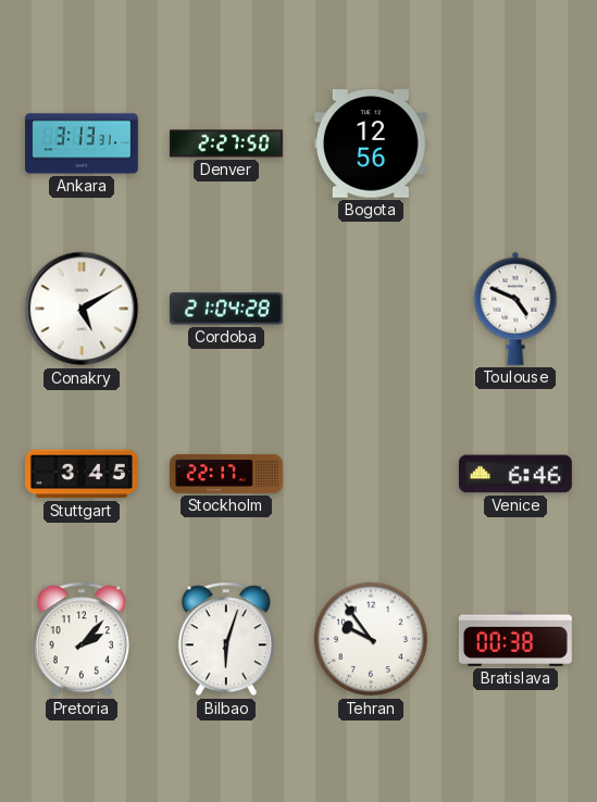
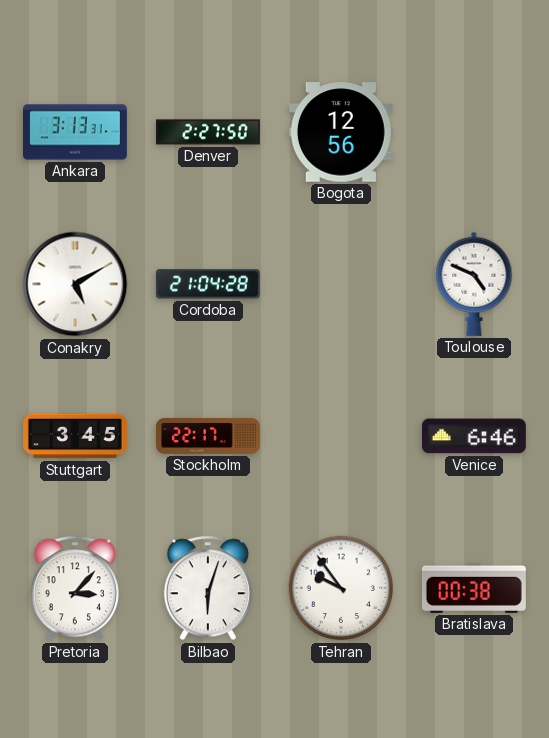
Pretoria: 2:07 -> 3:07 (75, 588)
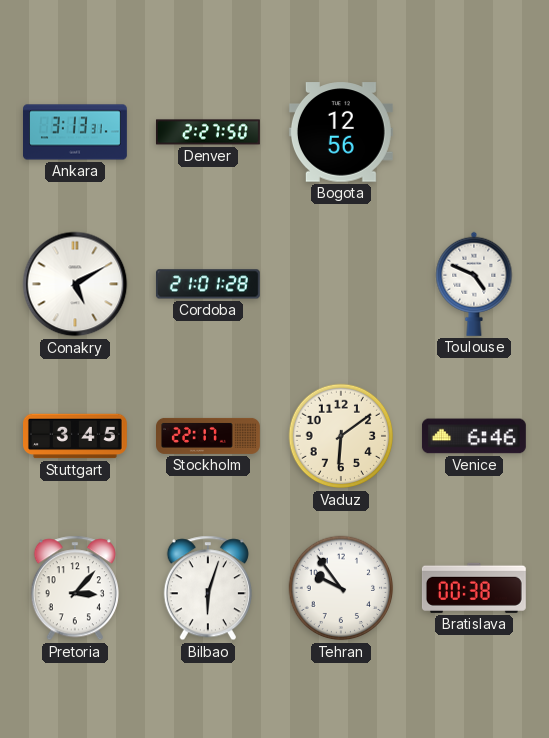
Cordoba: 21:04 -> 21:01 (208, 284)
Vaduz: none -> 6:09 (341, 436)
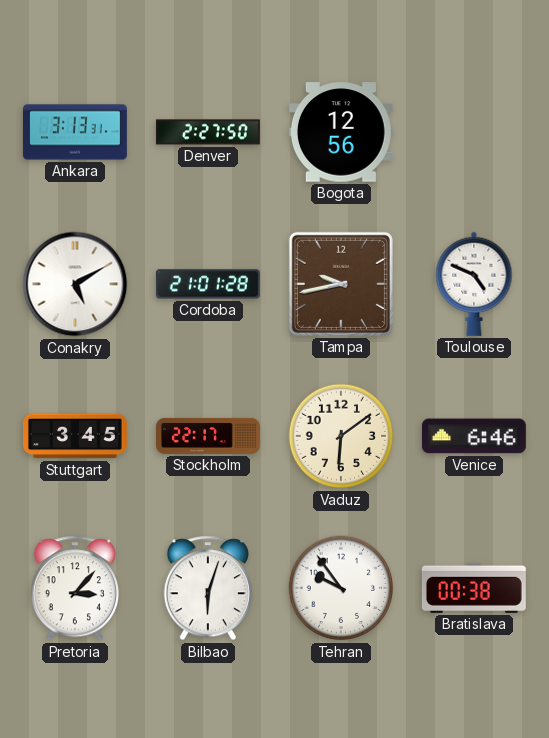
Tampa: none -> 9:43 (341, 284)
